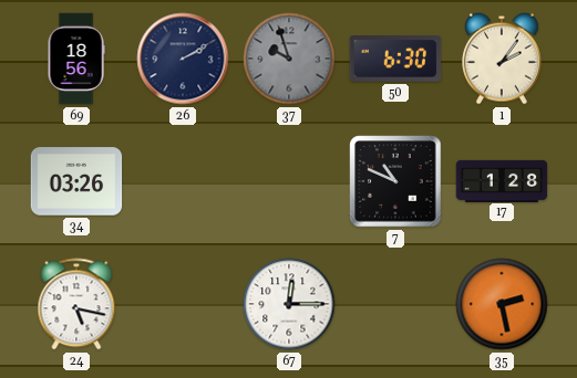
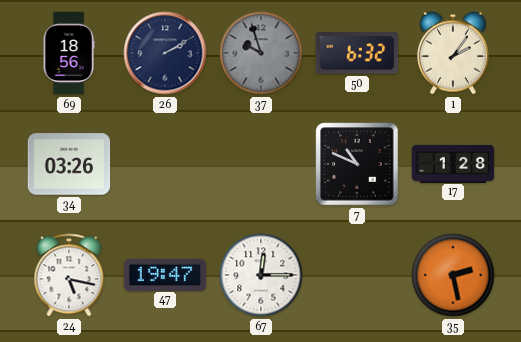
50: 6:30 -> 6:32 (357, 54)
47: none -> 19:47 (165, 274)
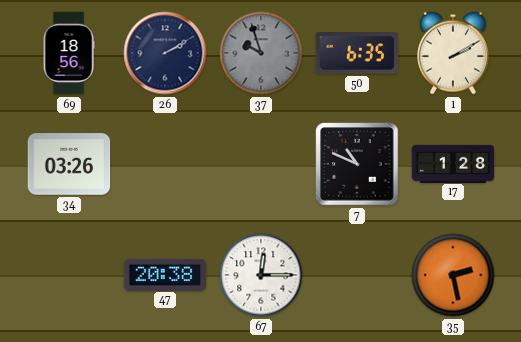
50: 6:32 -> 6:35 (357, 54)
1: 2:06 -> 2:10 (453, 53)
24: 5:17 -> none (69, 275)
47: 19:47 -> 20:38 (165, 274)
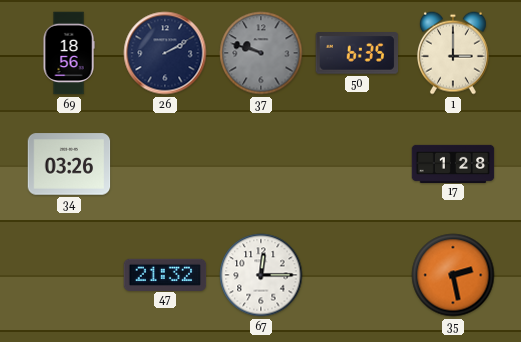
37: 9:57 -> 9:48 (261, 53)
1: 2:10 -> 3:00 (453, 53)
7: 10:49 -> none (357, 164)
47: 20:38 -> 21:32 (165, 274)
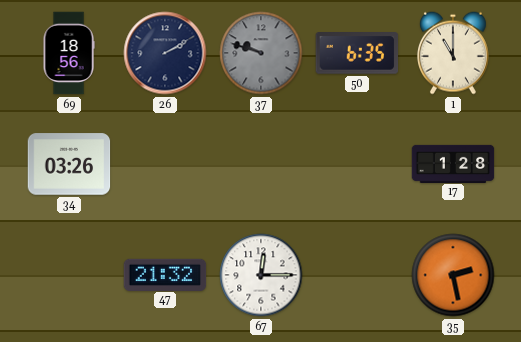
1: 3:00 -> 11:00 (453, 53)
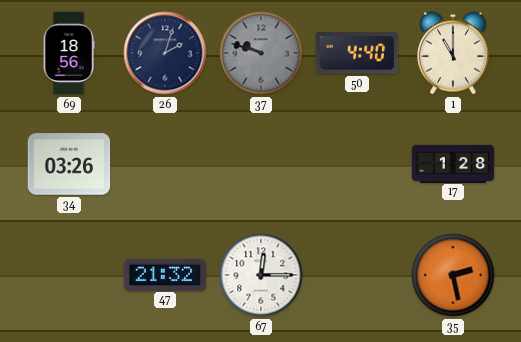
26: 2:10 -> 2:03 (165, 53)
50: 6:35 -> 4:40 (357, 54)
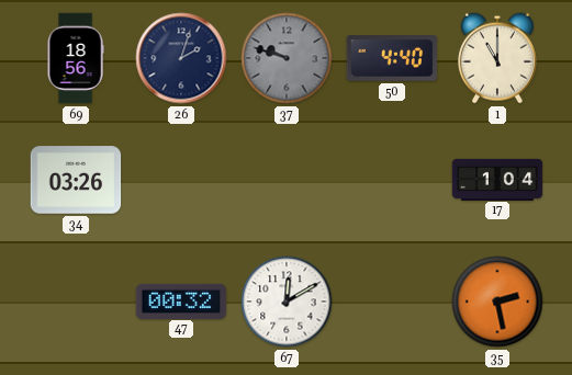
17: 1:28 -> 1:04 (497, 179)
47: 21:32 -> 00:32 (181, 300)
67: 12:15 -> 12:10 (287, 302)
